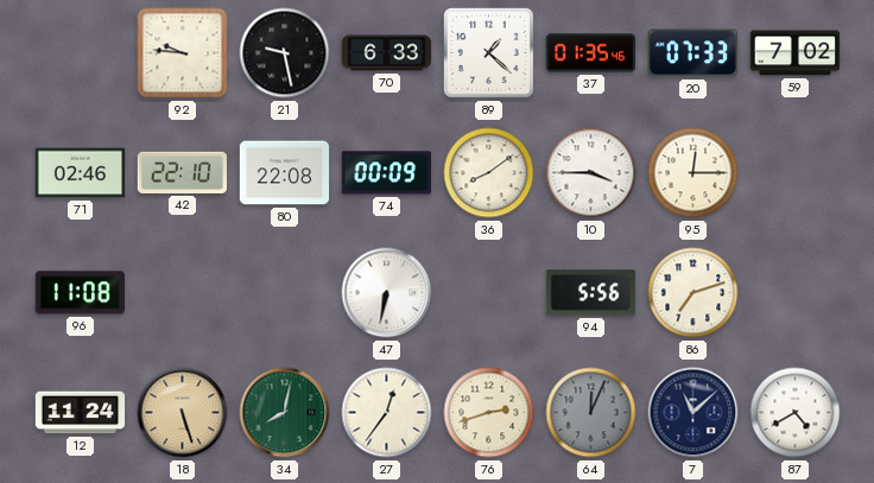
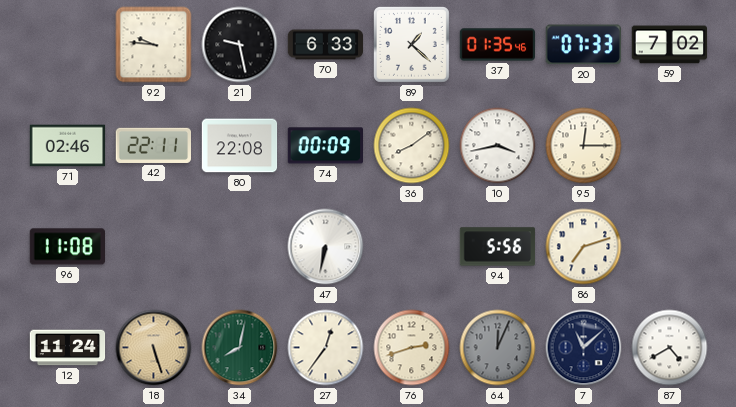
42: 22:10 -> 22:11 (153, 145)
10: 3:45 -> 3:43 (498, 146)
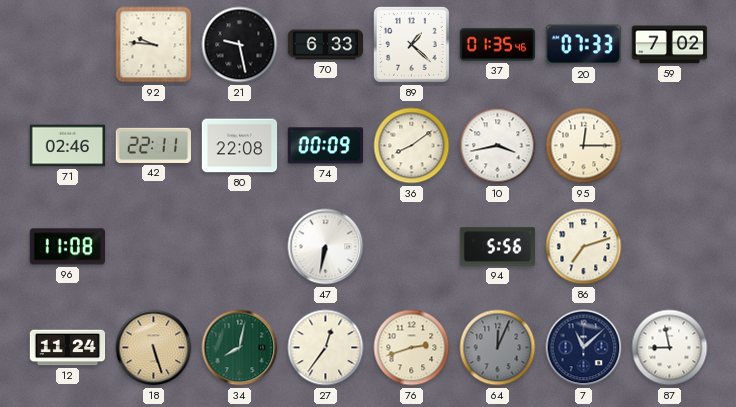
87: 4:40 -> 8:58 (670, 348)
